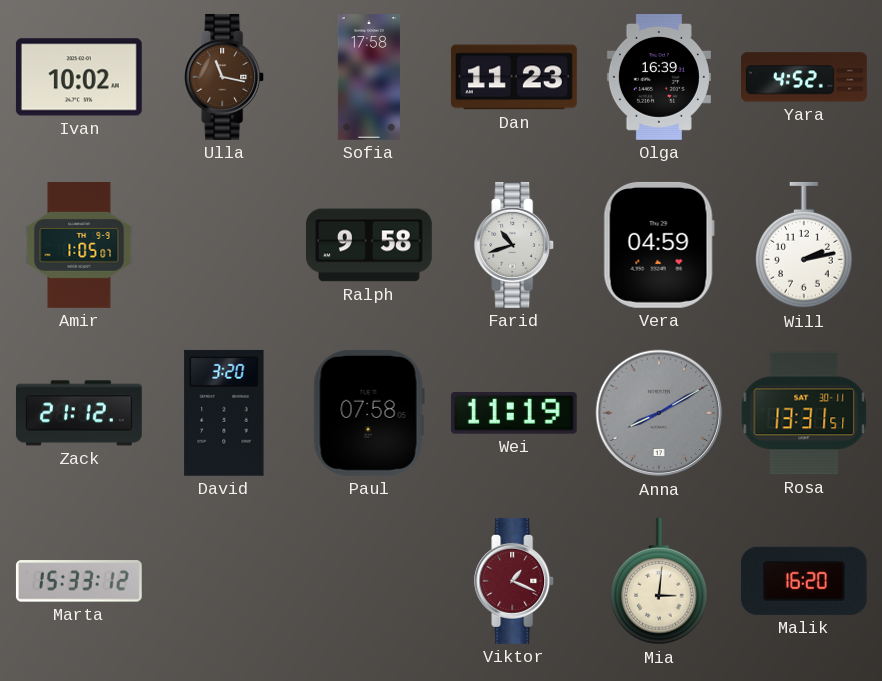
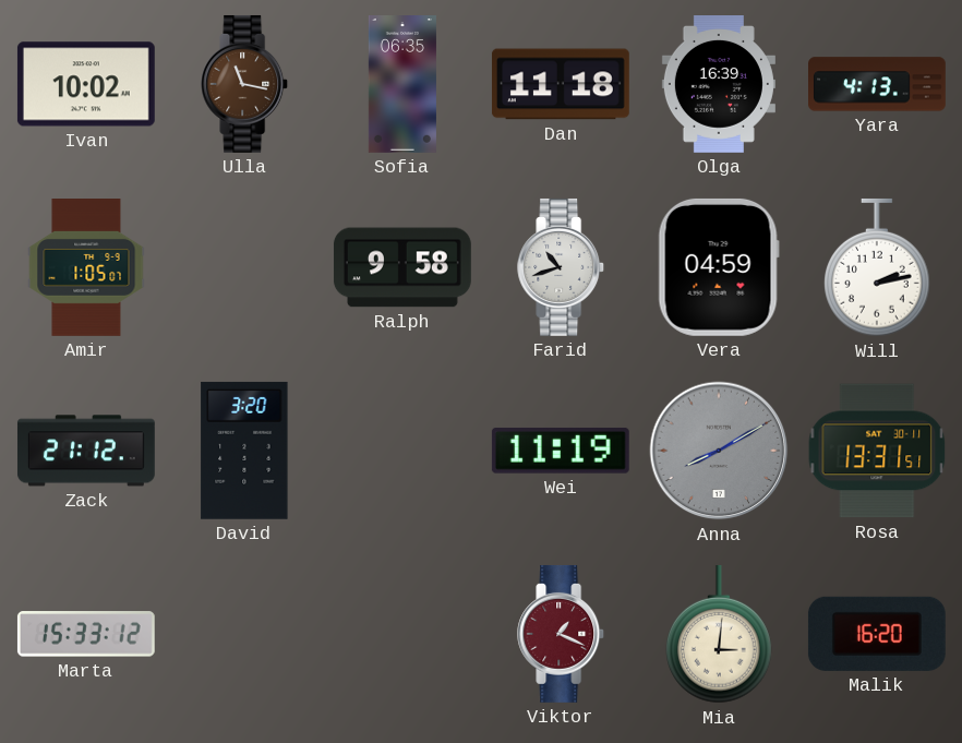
Sofia: 17:58 -> 06:35 (402, 85)
Dan: 11:23 -> 11:18 (561, 84)
Yara: 4:52 -> 4:13 (878, 84)
Paul: 07:58 -> none (369, 413)
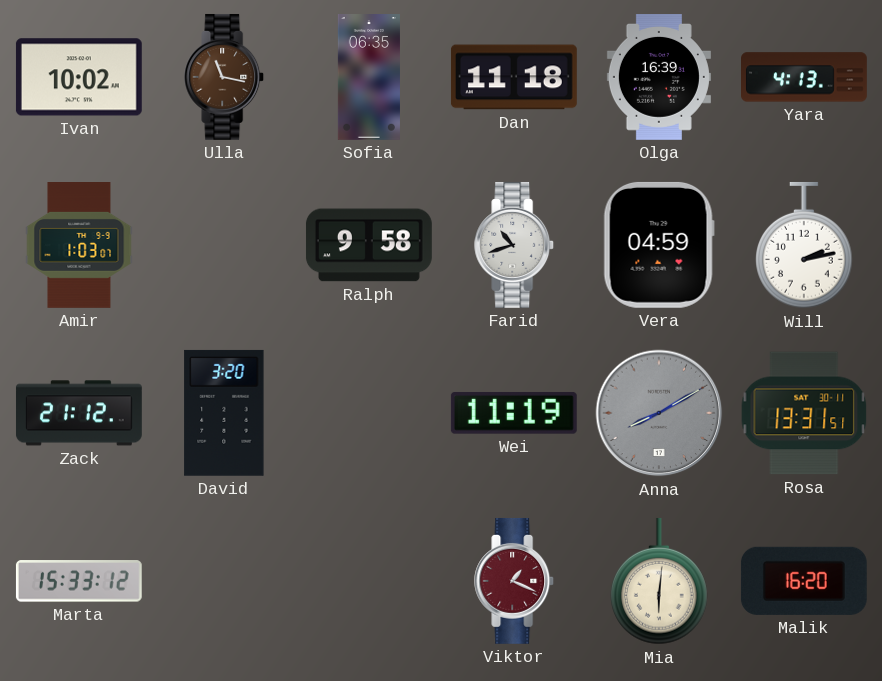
Amir: 1:05 -> 1:03 (79, 246)
Mia: 3:01 -> 6:01 (660, 581)
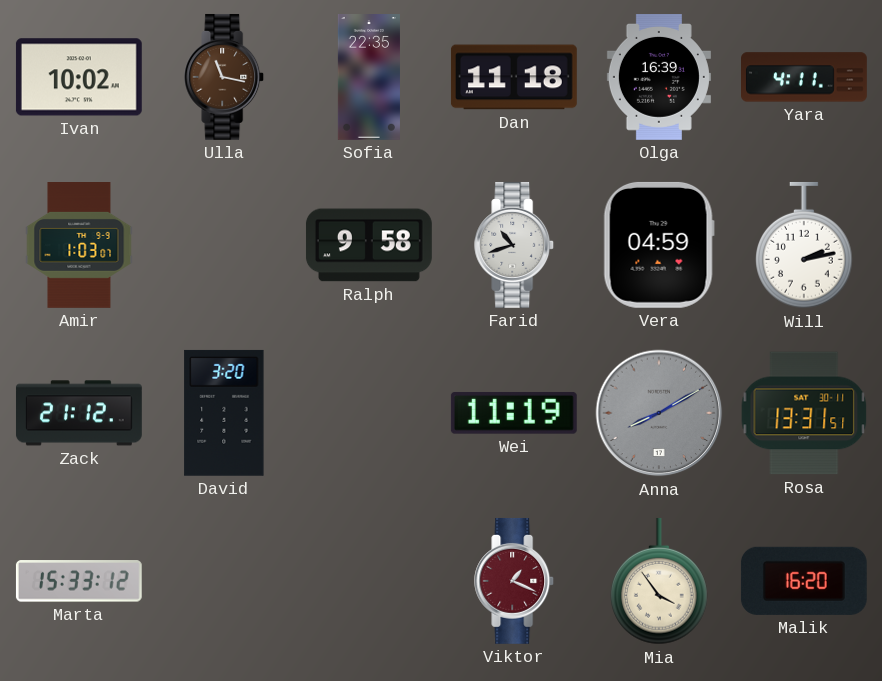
Sofia: 06:35 -> 22:35 (369, 78)
Yara: 4:13 -> 4:11 (805, 77)
Mia: 6:01 -> 3:54 (660, 581)
